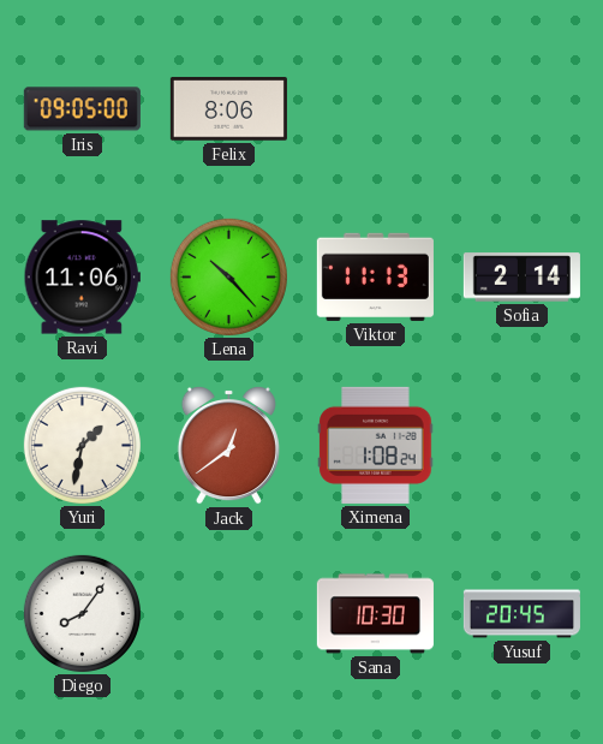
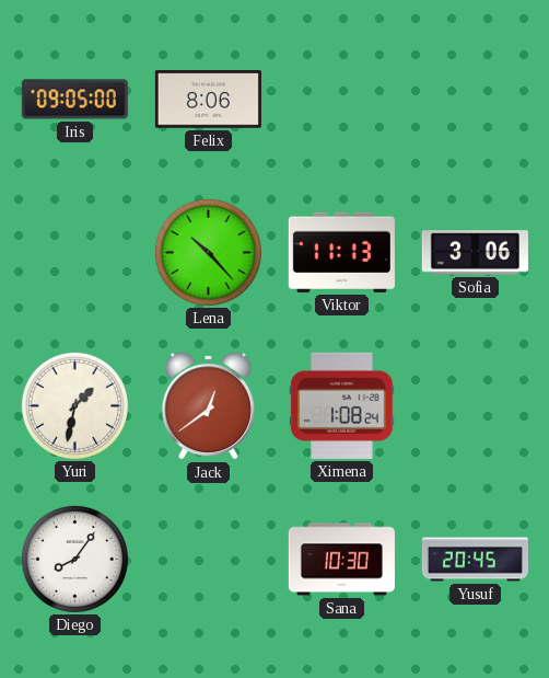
Ravi: 11:06 -> none (82, 278)
Sofia: 2:14 -> 3:06 (475, 253)
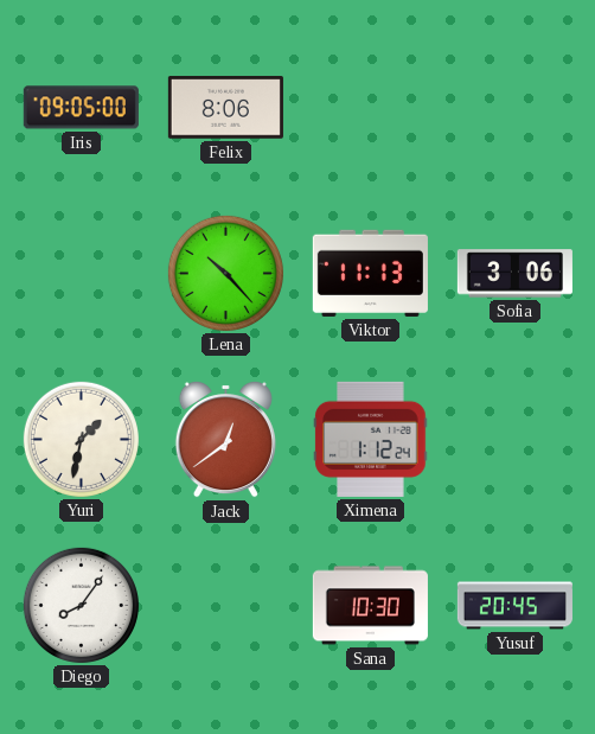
Ximena: 1:08 -> 1:12 (371, 439)
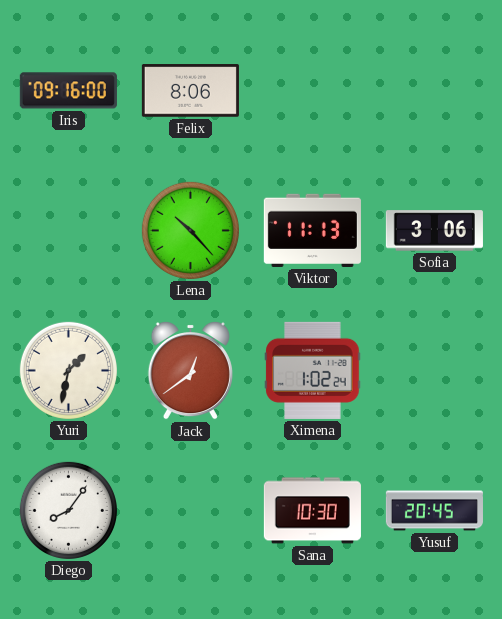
Iris: 09:05 -> 09:16 (68, 91)
Ximena: 1:12 -> 1:02 (313, 370)
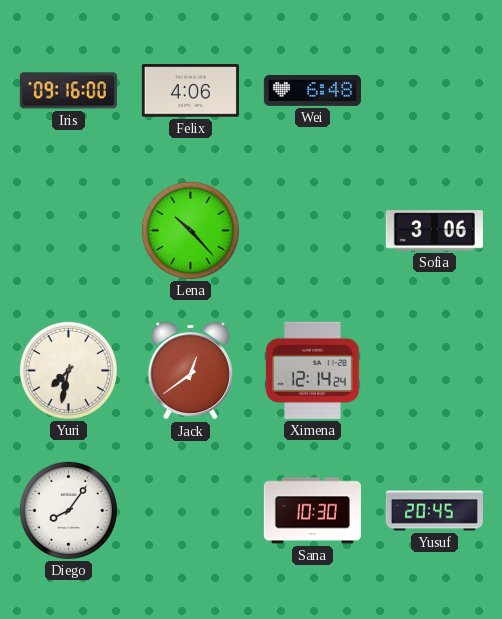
Felix: 8:06 -> 4:06 (190, 91)
Wei: none -> 6:48 (312, 90)
Viktor: 11:13 -> none (312, 230)
Yuri: 1:32 -> 7:32 (68, 370)
Ximena: 1:02 -> 12:14 (313, 370)
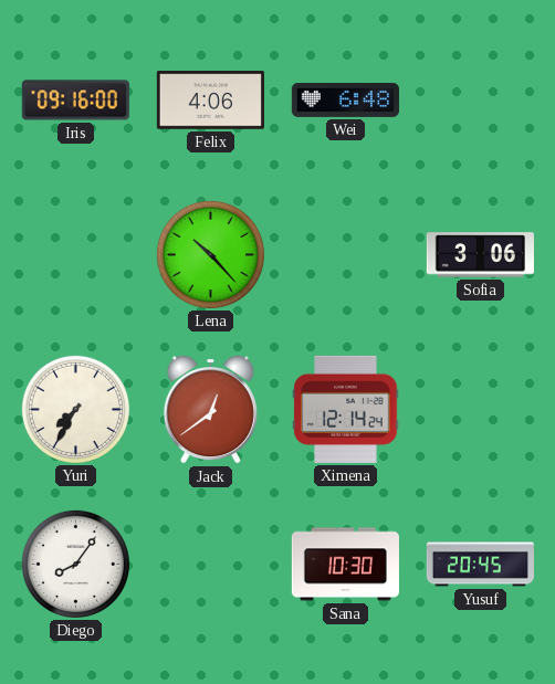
Yuri: 7:32 -> 7:35 (75, 409)
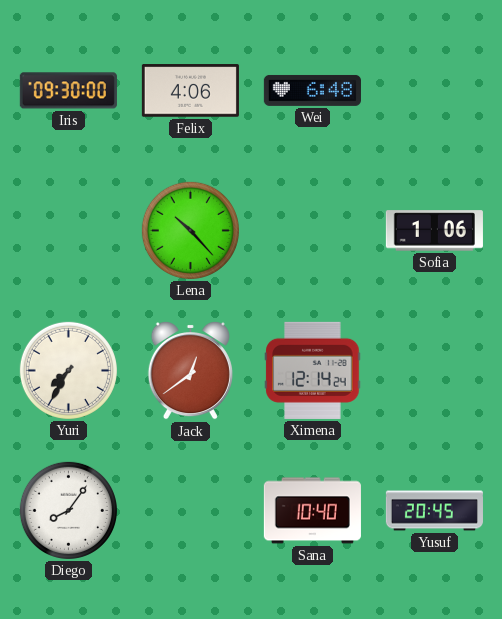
Iris: 09:16 -> 09:30 (68, 91)
Sofia: 3:06 -> 1:06 (434, 231)
Sana: 10:30 -> 10:40 (312, 511)
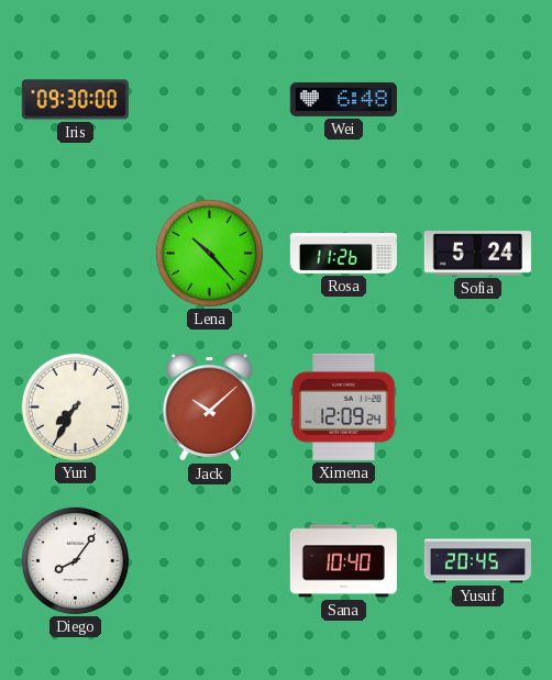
Felix: 4:06 -> none (190, 91)
Rosa: none -> 11:26 (343, 253)
Sofia: 1:06 -> 5:24 (477, 254)
Jack: 12:39 -> 10:08 (209, 406)
Ximena: 12:14 -> 12:09 (344, 406)
